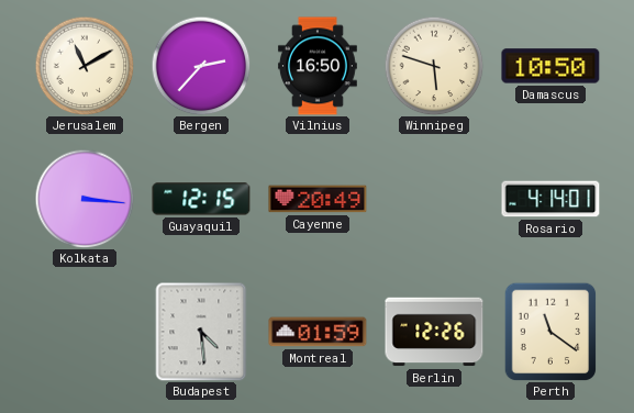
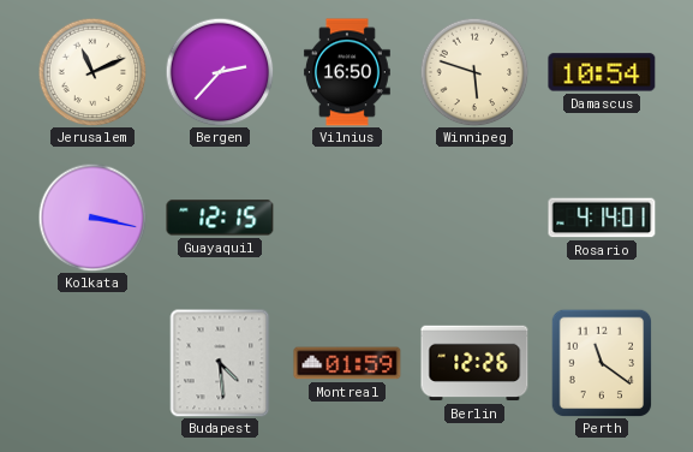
Jerusalem: 11:10 -> 11:11 (92, 72)
Damascus: 10:50 -> 10:54 (602, 72)
Kolkata: 3:16 -> 3:17 (92, 218)
Cayenne: 20:49 -> none (318, 199)
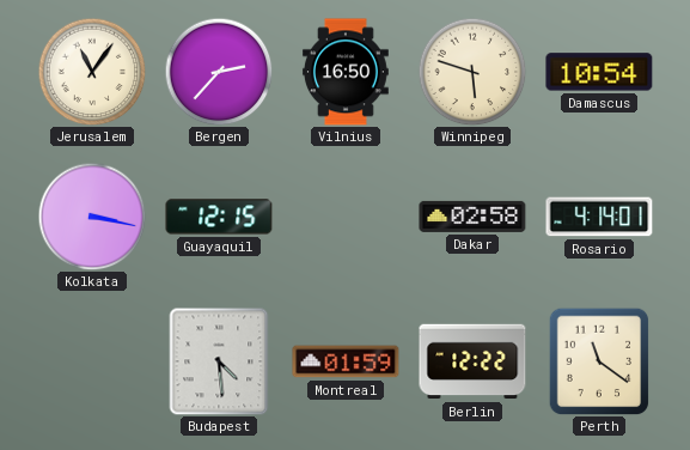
Jerusalem: 11:11 -> 11:06 (92, 72)
Dakar: none -> 02:58 (472, 217)
Berlin: 12:26 -> 12:22 (472, 361)
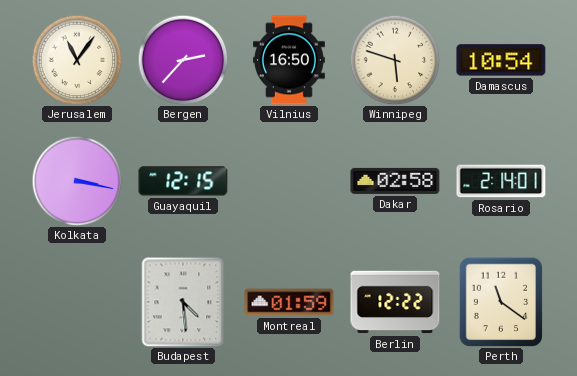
Rosario: 4:14 -> 2:14 (501, 181)
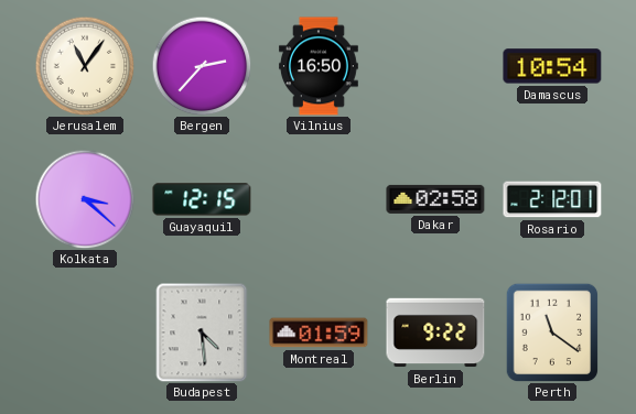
Winnipeg: 5:48 -> none (395, 60)
Kolkata: 3:17 -> 3:22 (85, 199)
Rosario: 2:14 -> 2:12 (552, 199)
Berlin: 12:22 -> 9:22 (435, 333)
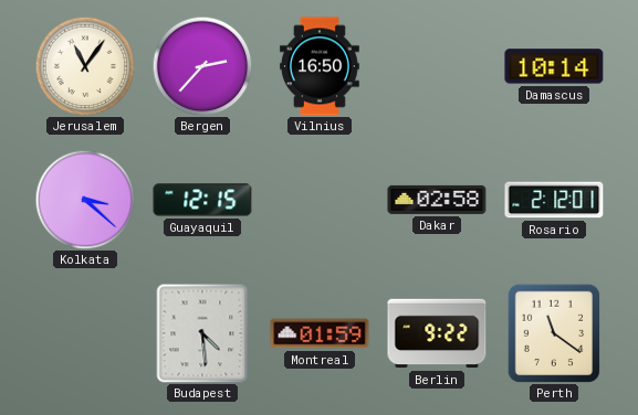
Damascus: 10:54 -> 10:14 (554, 66)
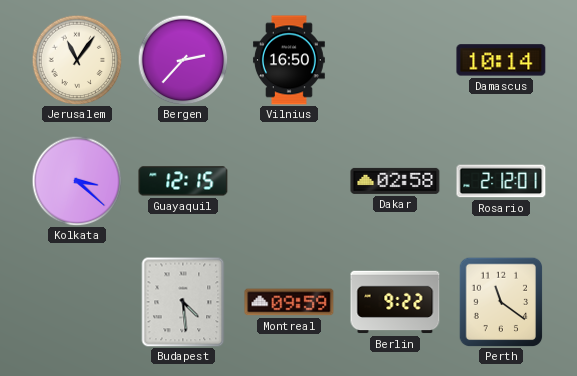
Montreal: 01:59 -> 09:59 (289, 302)
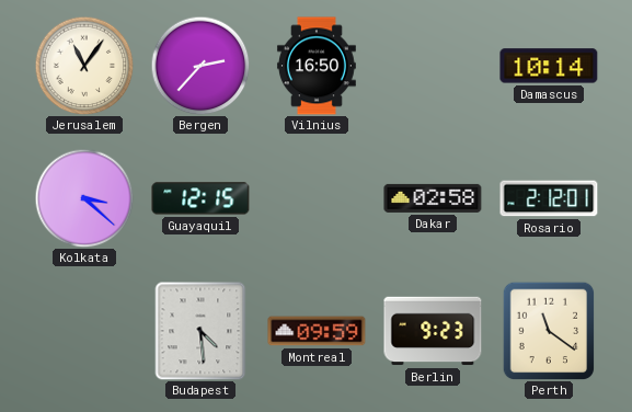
Berlin: 9:22 -> 9:23 (433, 331)
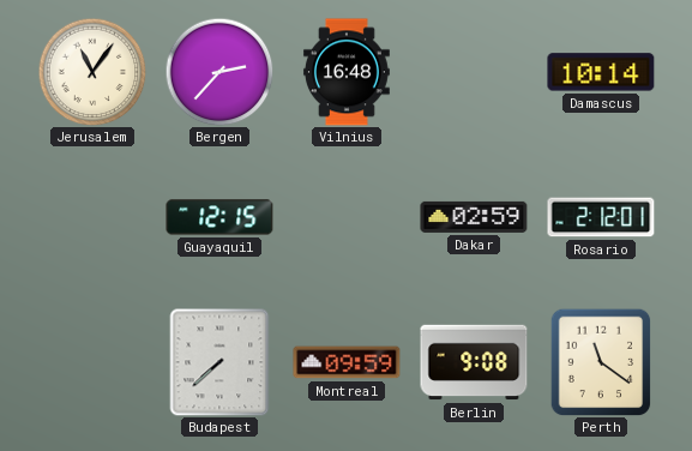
Vilnius: 16:50 -> 16:48 (347, 72)
Kolkata: 3:22 -> none (84, 198)
Dakar: 02:58 -> 02:59 (474, 217)
Budapest: 4:29 -> 7:38 (219, 362)
Berlin: 9:23 -> 9:08 (474, 362)
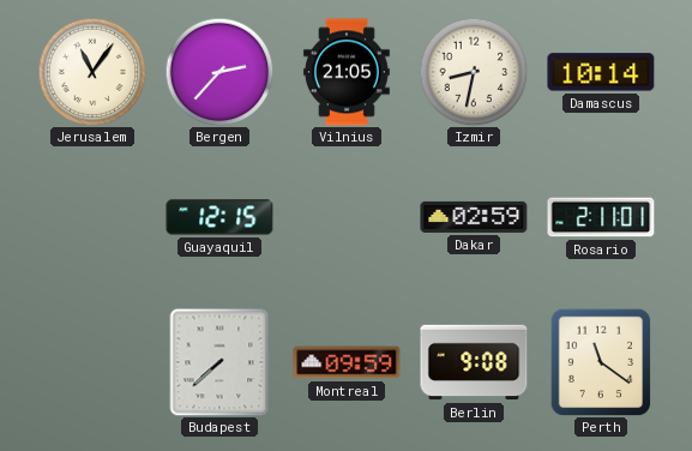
Vilnius: 16:48 -> 21:05 (347, 72)
Izmir: none -> 8:32 (474, 72)
Rosario: 2:12 -> 2:11 (601, 217)
